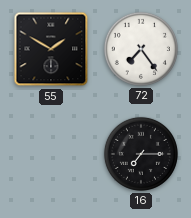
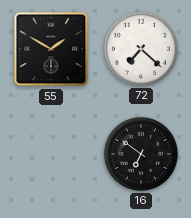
72: 7:24 -> 7:22 (141, 49)
16: 7:15 -> 6:51 (141, 154)
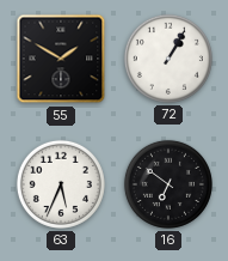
72: 7:22 -> 1:05 (168, 59)
63: none -> 5:34 (61, 184)
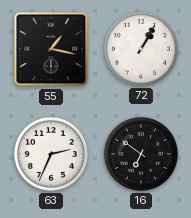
55: 1:50 -> 1:17 (51, 49)
63: 5:34 -> 2:34 (51, 154)
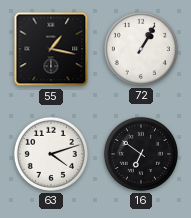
63: 2:34 -> 4:12 (51, 154)
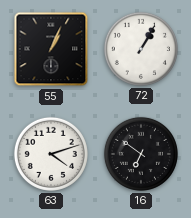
55: 1:17 -> 1:04 (51, 49)
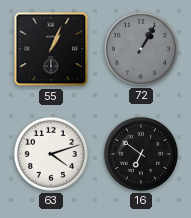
72 dial: white -> grey (141, 49)
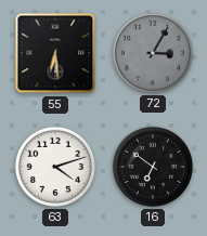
55: 1:04 -> 6:29 (55, 53)
72: 1:05 -> 3:05 (153, 53)
